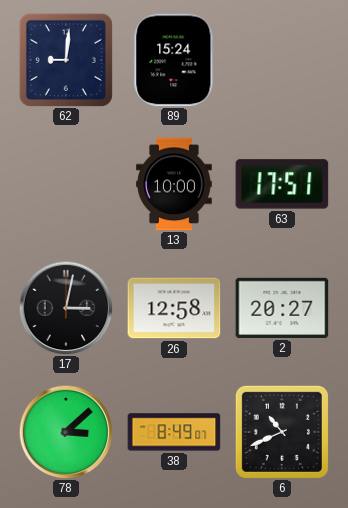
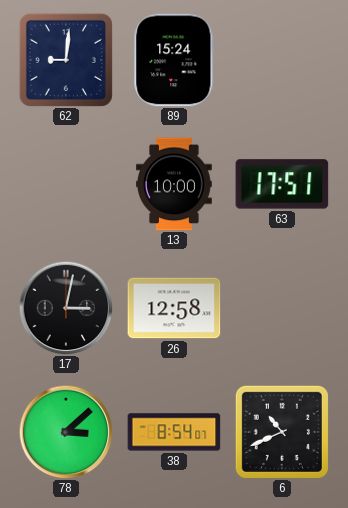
2: 20:27 -> none (282, 308)
38: 8:49 -> 8:54 (174, 432)
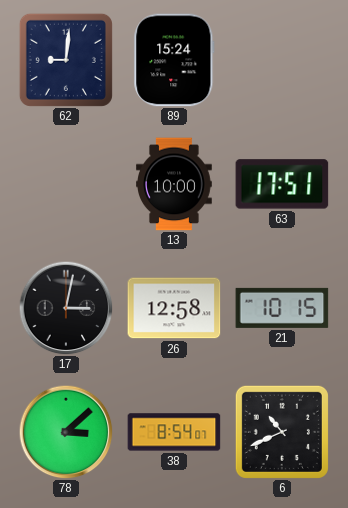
21: none -> 10:15 (282, 308)
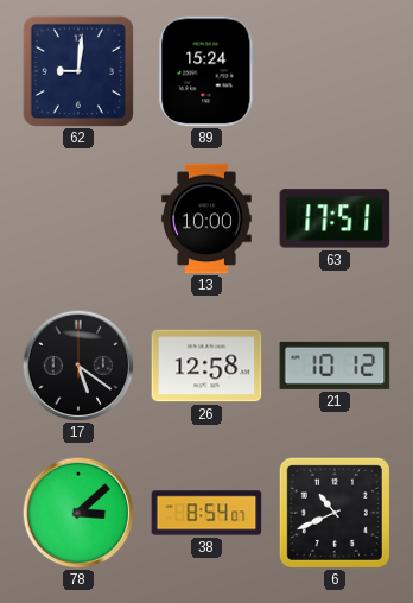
17: 3:02 -> 5:21 (78, 366)
21: 10:15 -> 10:12 (335, 366)
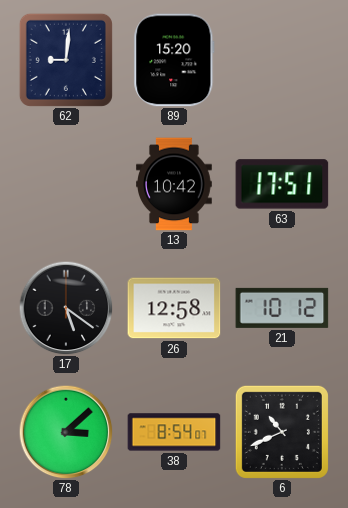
89: 15:24 -> 15:20 (174, 60)
13: 10:00 -> 10:42 (175, 184)
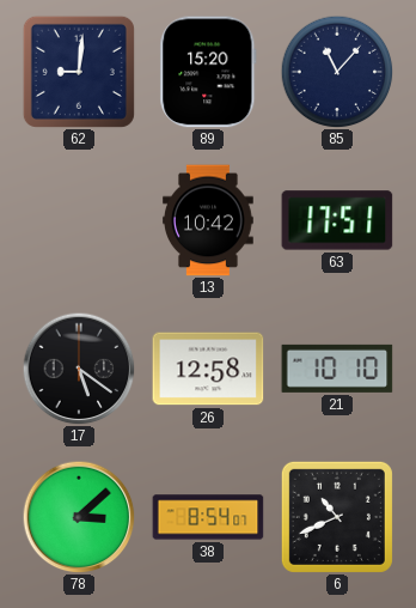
85: none -> 11:07 (337, 72)
21: 10:12 -> 10:10 (337, 369)
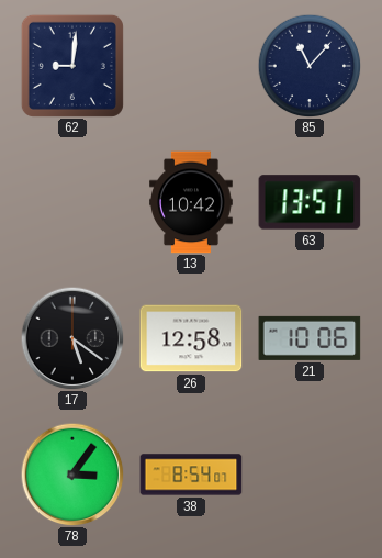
89: 15:20 -> none (208, 72)
63: 17:51 -> 13:51 (310, 202)
21: 10:10 -> 10:06 (310, 338)
78: 3:08 -> 3:06 (72, 475)
6: 10:41 -> none (337, 517)
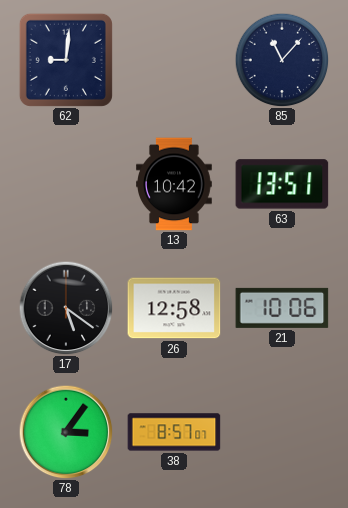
38: 8:54 -> 8:57 (174, 432)
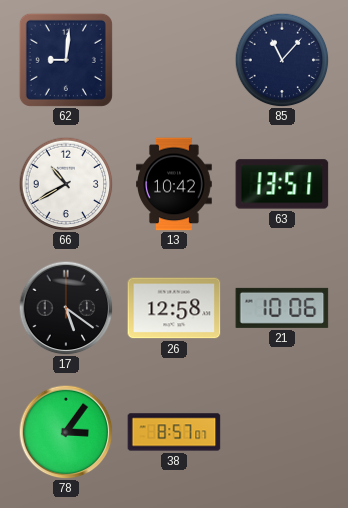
66: none -> 10:40 (66, 184)
